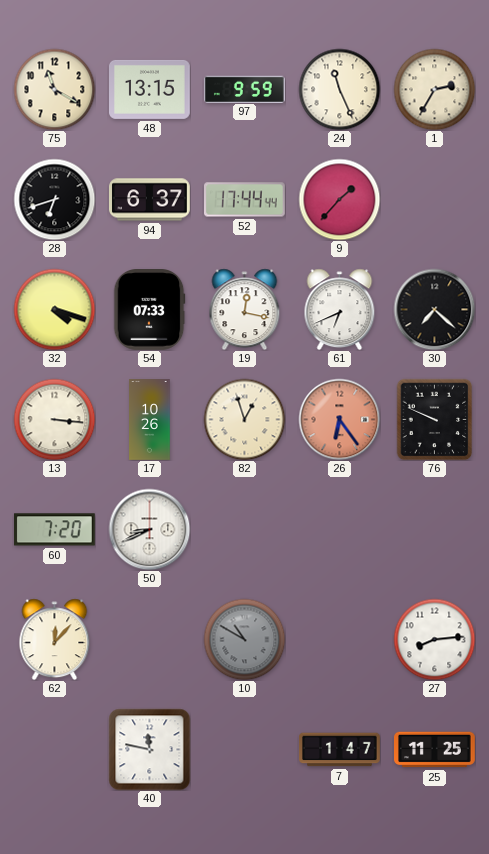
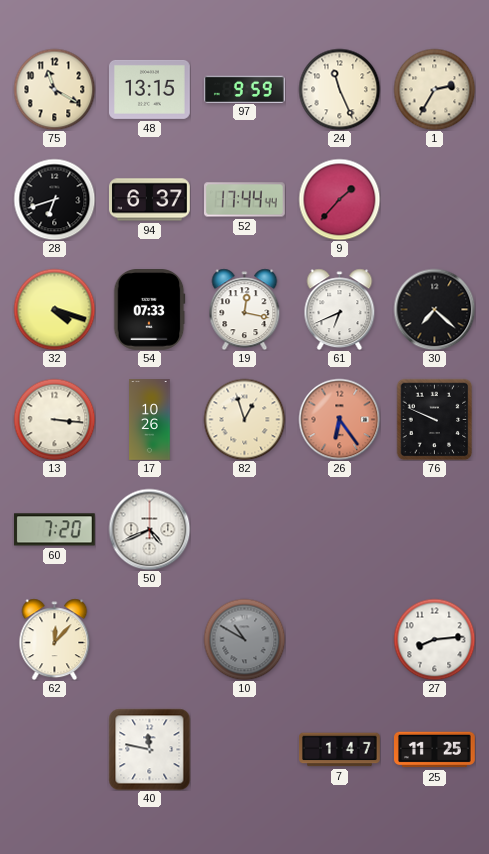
50: 8:41 -> 4:41 (149, 529)
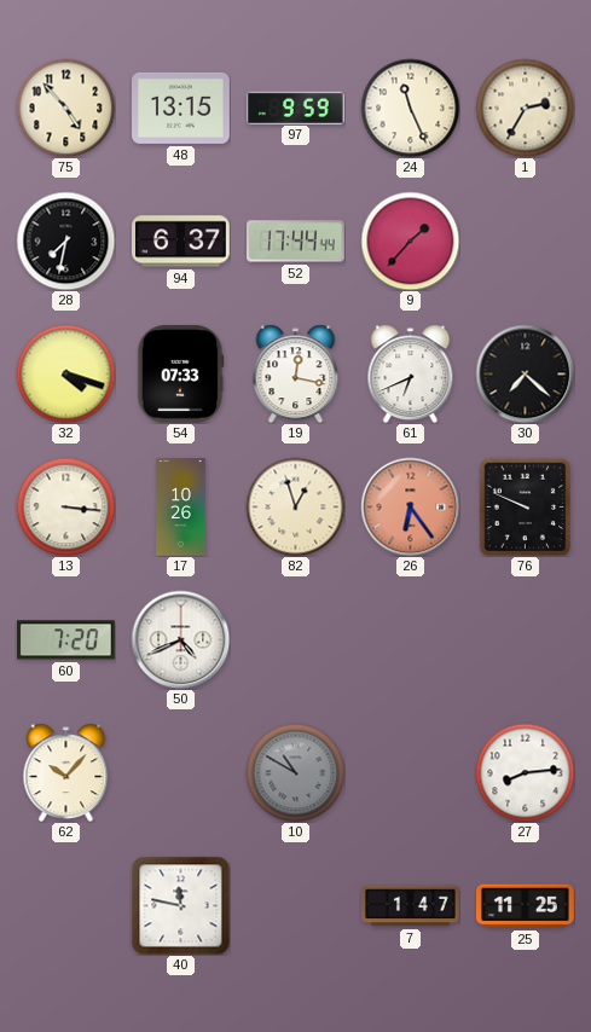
75: 11:20 -> 4:53 (65, 108)
28: 6:42 -> 7:32 (65, 240)
62: 12:07 -> 10:07 (66, 772)
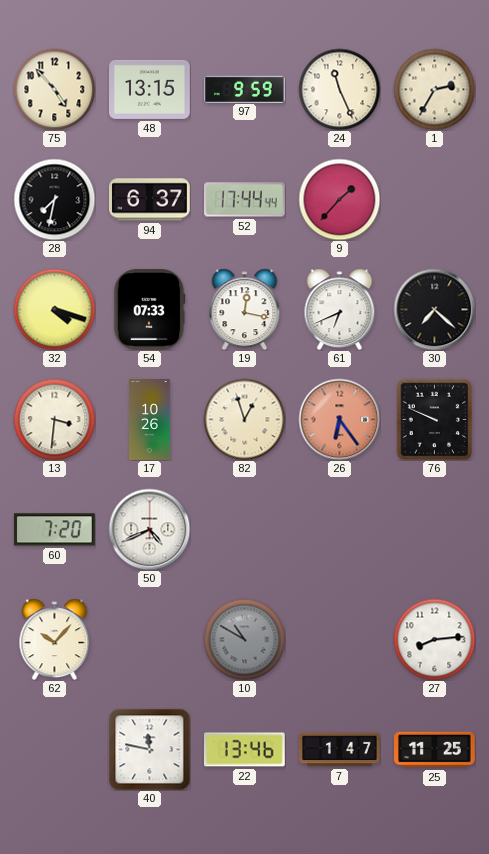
13: 3:16 -> 3:31 (54, 419)
22: none -> 13:46 (244, 750)
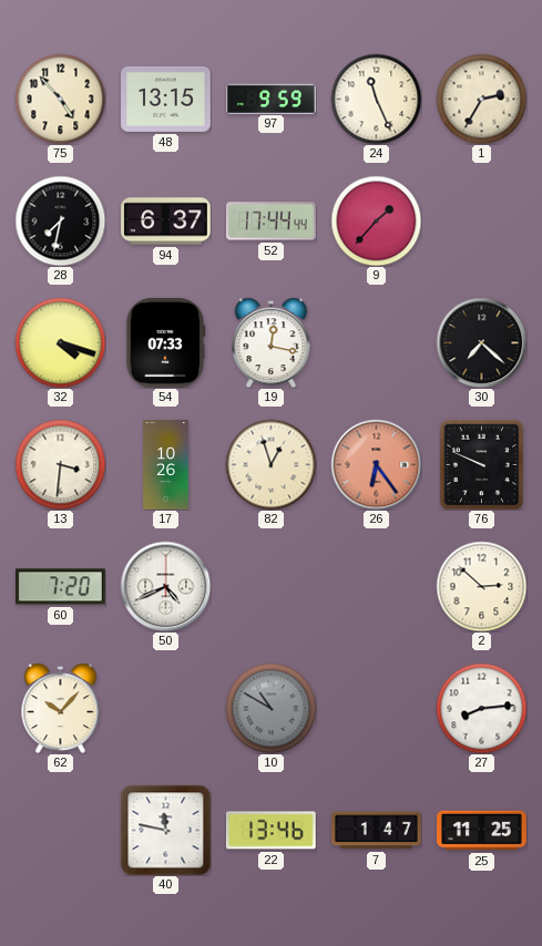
61: 6:41 -> none (340, 309)
2: none -> 2:52 (481, 586)
